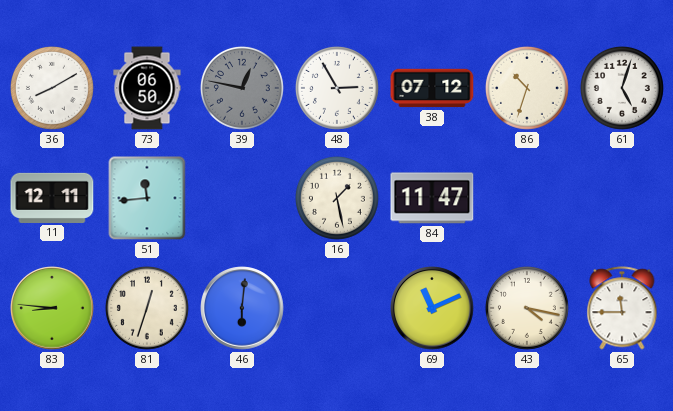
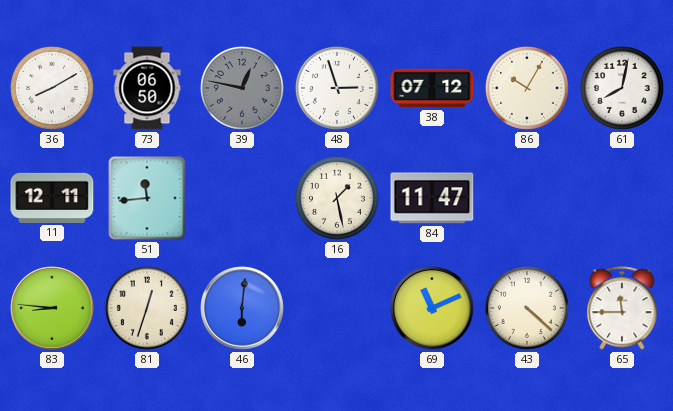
48: 2:55 -> 2:57 (337, 88)
86: 10:33 -> 10:05 (527, 88)
61: 5:03 -> 8:02 (622, 88)
43: 4:17 -> 4:22 (527, 308)
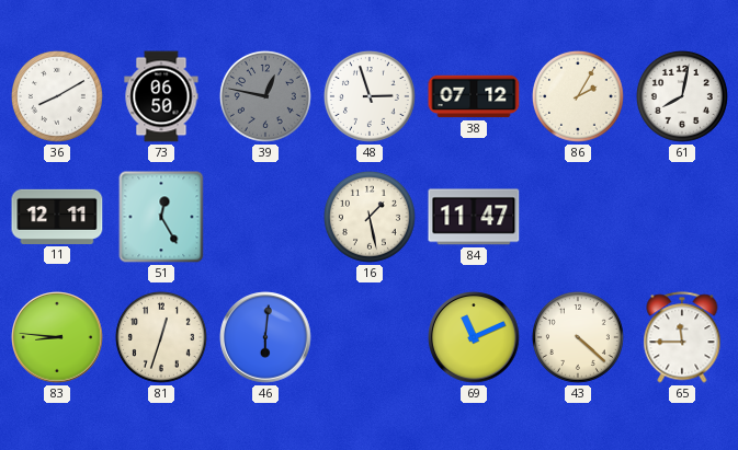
86: 10:05 -> 2:05 (578, 96)
51: 11:44 -> 12:25 (161, 217)
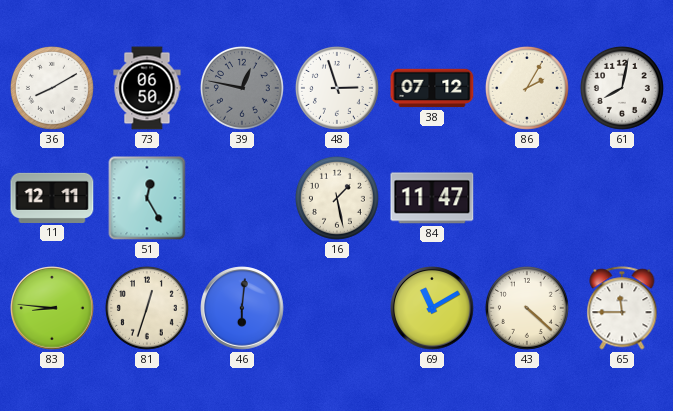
69: 11:11 -> 11:10 (432, 308)
